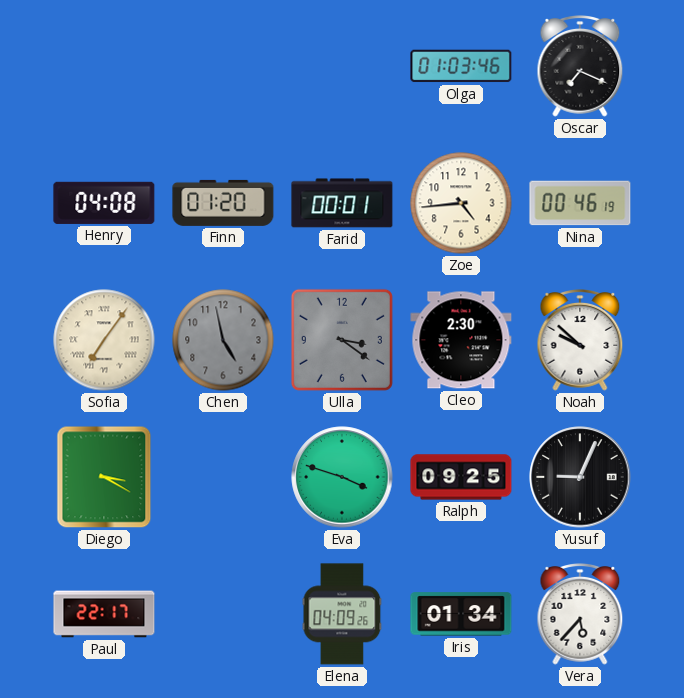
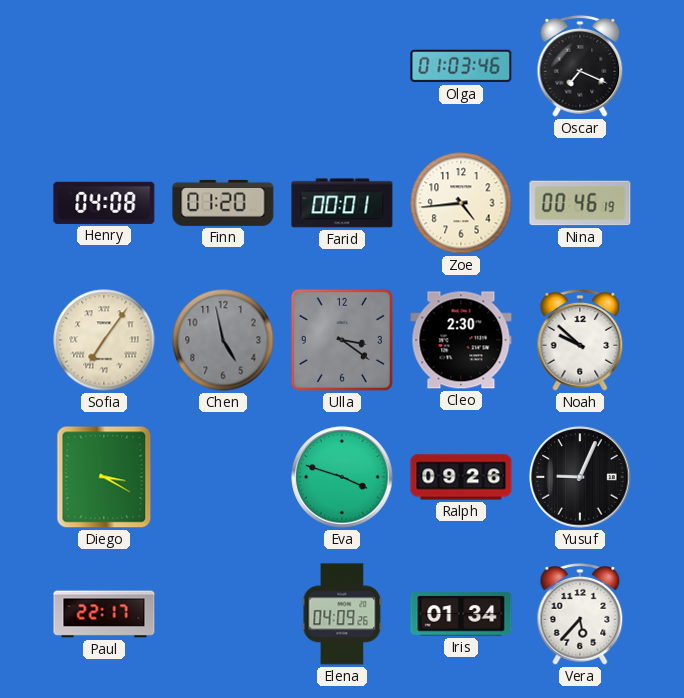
Ralph: 09:25 -> 09:26 (461, 477)
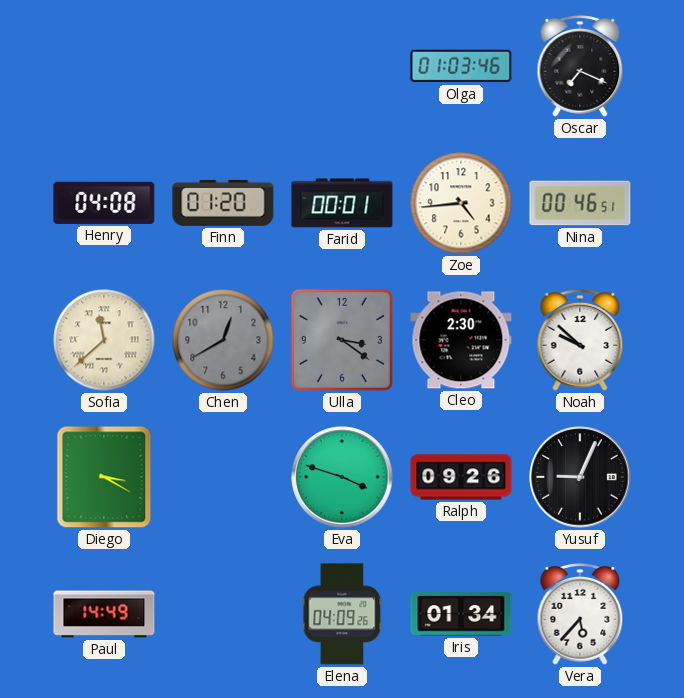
Nina: 00:46:19 -> 00:46:51 (580, 203)
Sofia: 7:06 -> 11:38 (104, 340)
Chen: 4:58 -> 12:40 (223, 340)
Paul: 22:17 -> 14:49 (104, 614)
